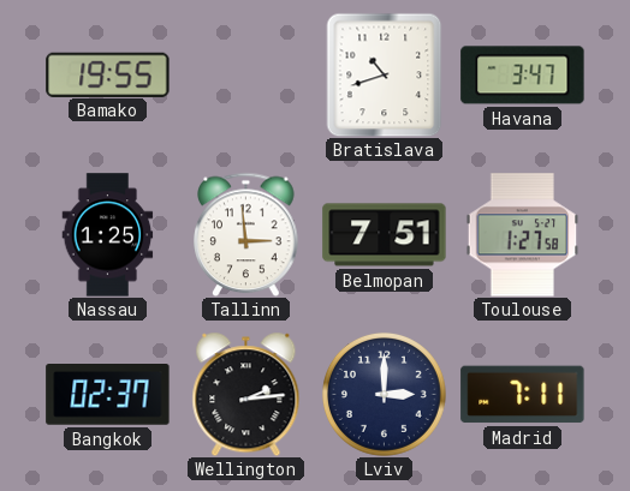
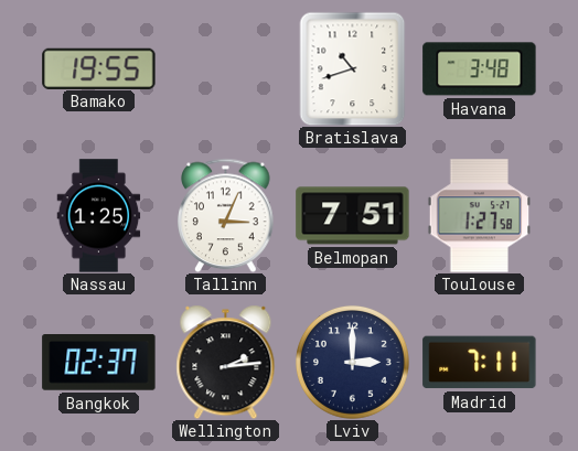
Havana: 3:47 -> 3:48 (480, 69)
Tallinn: 2:59 -> 3:04 (226, 215)
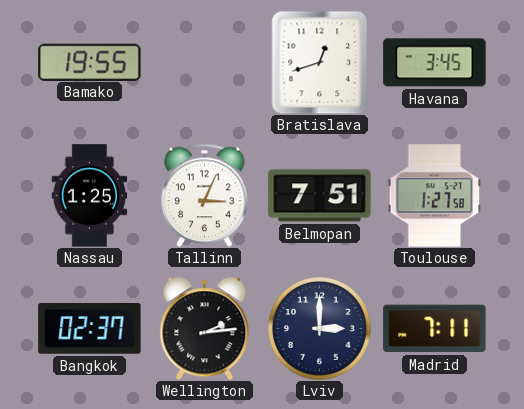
Bratislava: 10:42 -> 12:42 (320, 62)
Havana: 3:48 -> 3:45 (435, 63)
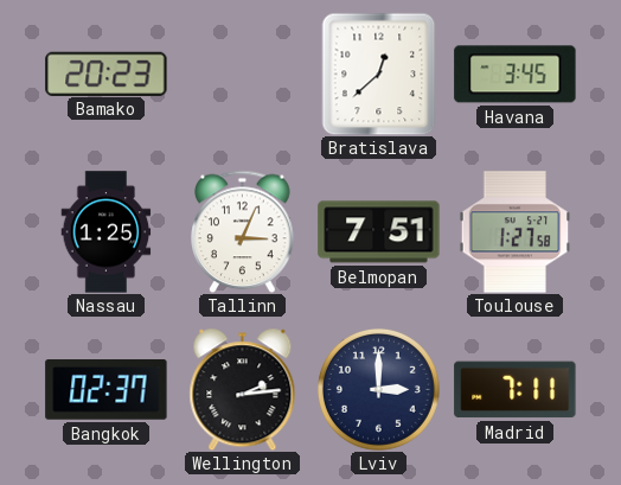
Bamako: 19:55 -> 20:23 (107, 74)
Bratislava: 12:42 -> 12:38 (379, 74)
